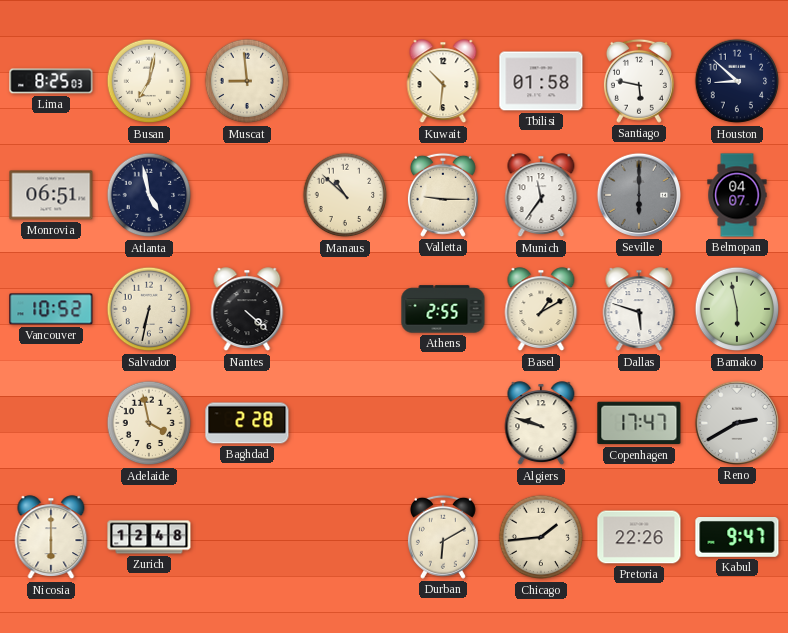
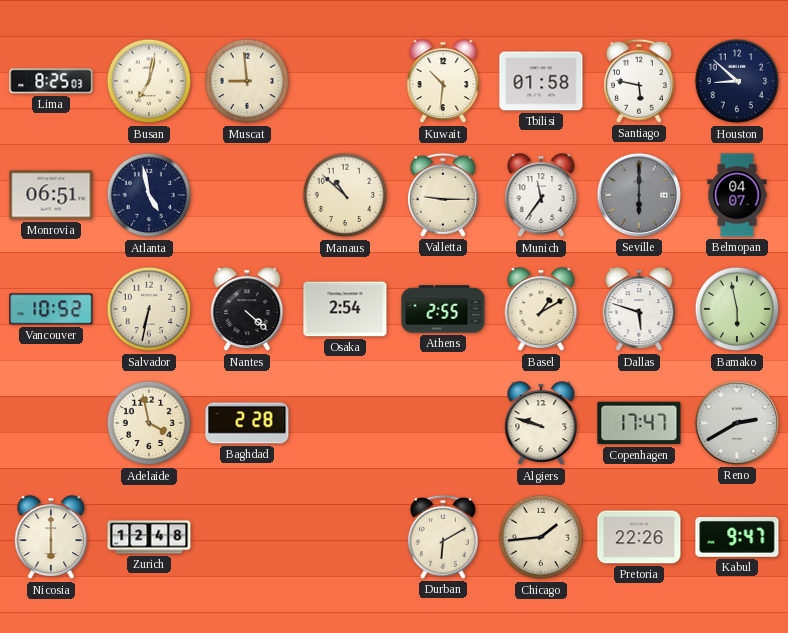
Osaka: none -> 2:54 (345, 309)
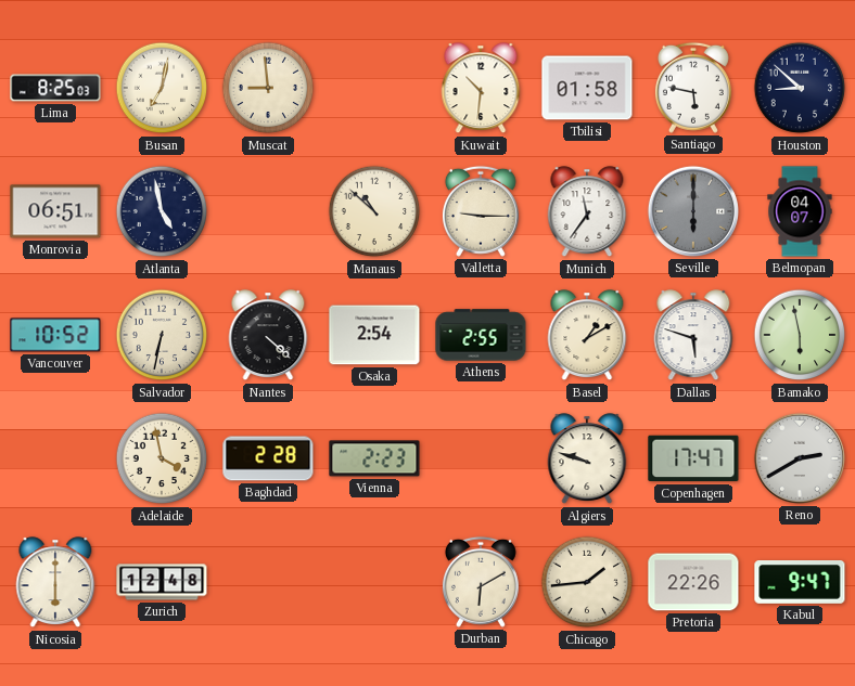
Vienna: none -> 2:23 (374, 458)
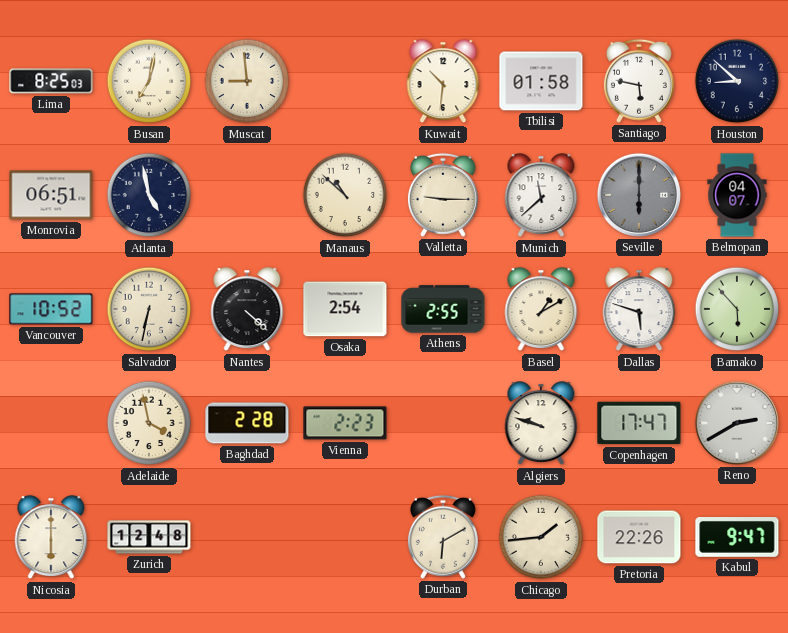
Munich: 11:36 -> 11:38 (541, 196)
Bamako: 5:58 -> 5:53 (737, 309)
